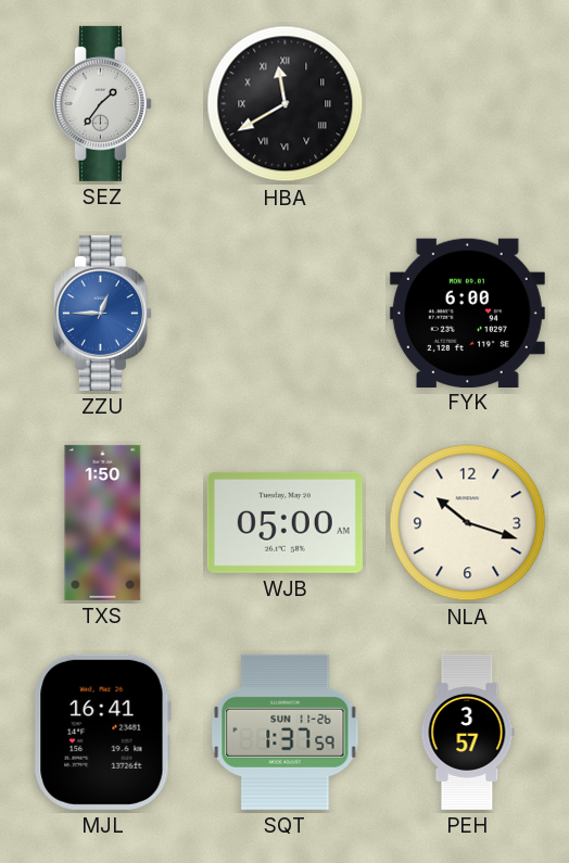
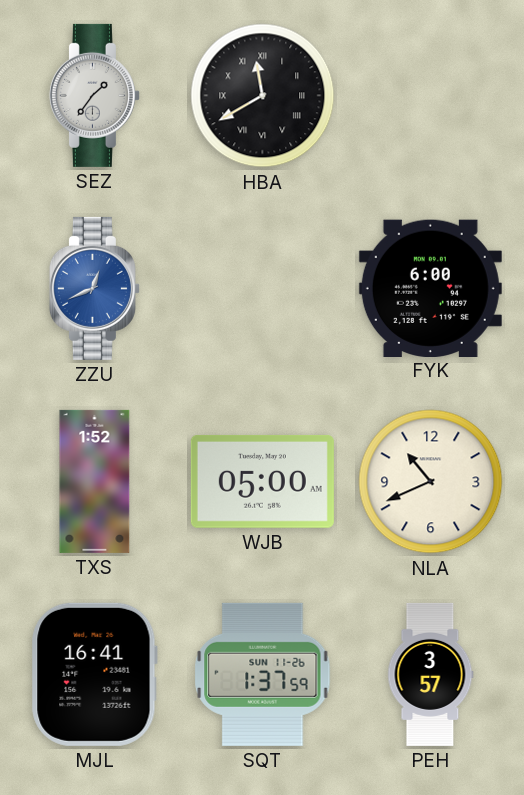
ZZU: 12:45 -> 12:41 (94, 288)
TXS: 1:50 -> 1:52 (95, 481)
NLA: 10:18 -> 10:41 (431, 482)
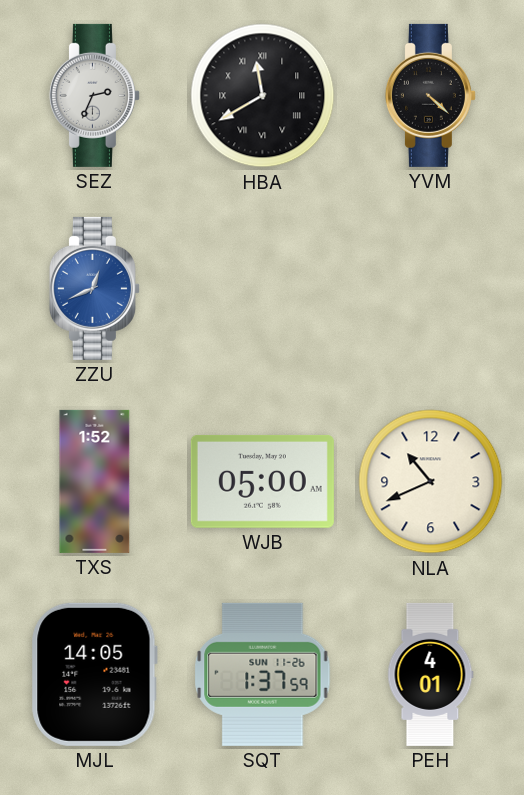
SEZ: 1:36 -> 2:34 (94, 95)
YVM: none -> 4:22 (430, 95)
FYK: 6:00 -> none (430, 288)
MJL: 16:41 -> 14:05 (94, 674)
PEH: 3:57 -> 4:01 (431, 674)
